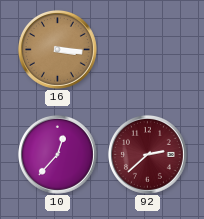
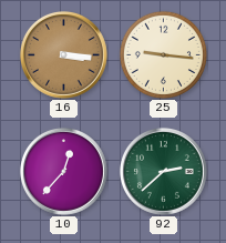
25: none -> 9:16 (163, 54)
92 dial: burgundy -> green (163, 171)
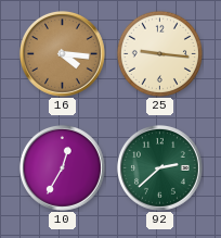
16: 3:16 -> 4:16 (62, 53)
10: 12:37 -> 12:35 (62, 167)
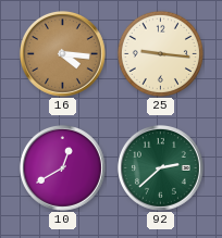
10: 12:35 -> 12:40 (62, 167)
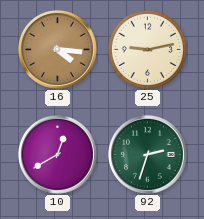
25: 9:16 -> 9:13 (147, 49)
92: 2:38 -> 2:33 (147, 154)
